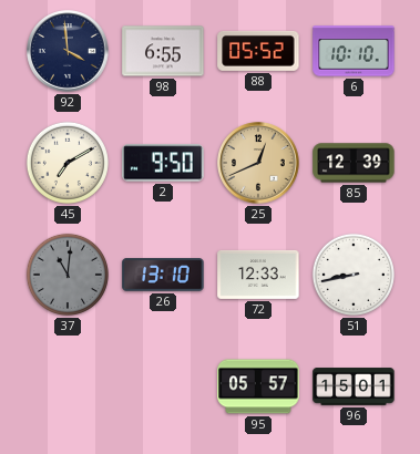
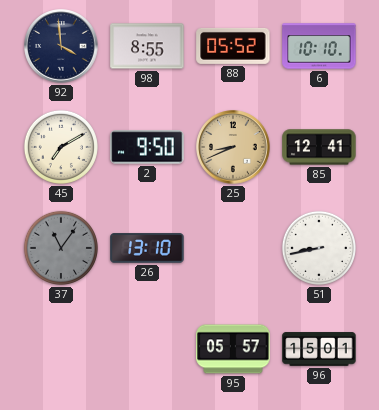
98: 6:55 -> 8:55 (147, 46)
25: 12:41 -> 8:41 (233, 147)
85: 12:39 -> 12:41 (319, 147)
37: 11:01 -> 11:06 (61, 248)
72: 12:33 -> none (258, 275)
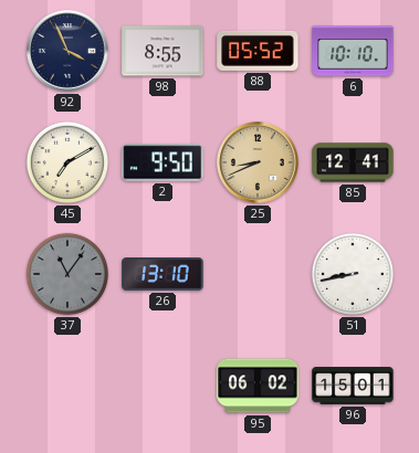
92: 3:59 -> 3:56 (67, 51)
95: 05:57 -> 06:02 (258, 386)
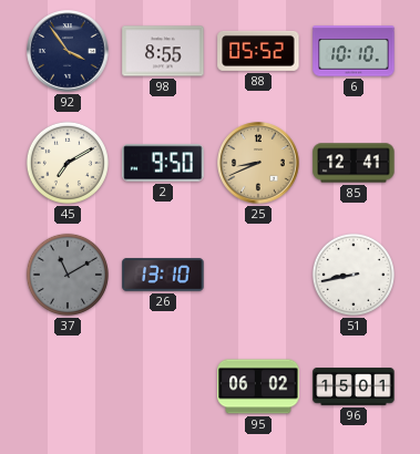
92: 3:56 -> 3:54 (68, 51)
37: 11:06 -> 11:10 (68, 275)
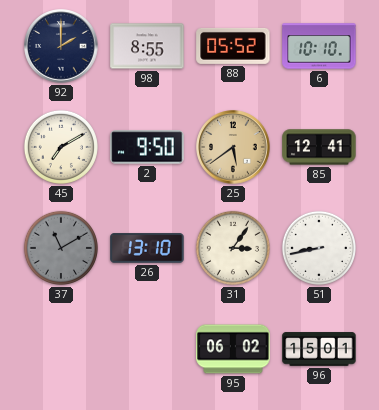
92: 3:54 -> 2:00 (61, 46)
25: 8:41 -> 5:39 (233, 147)
31: none -> 3:06 (233, 248)
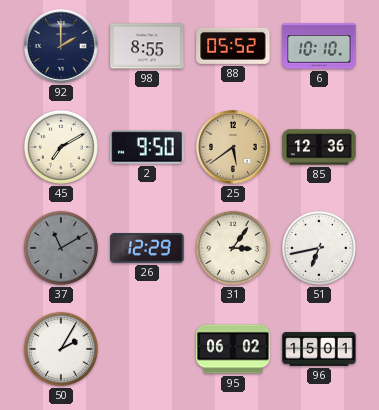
85: 12:41 -> 12:36 (319, 147)
26: 13:10 -> 12:29 (147, 248)
51: 8:43 -> 6:43 (319, 248)
50: none -> 2:05 (61, 349)
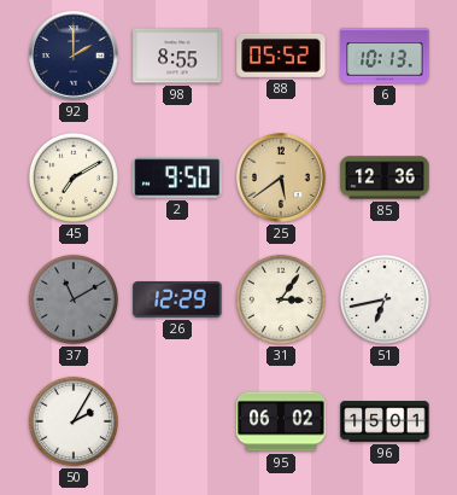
6: 10:10 -> 10:13 (385, 56)
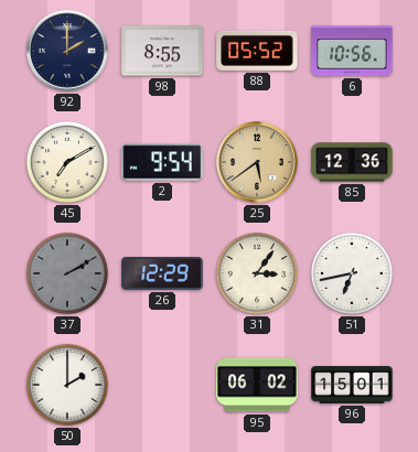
6: 10:13 -> 10:56 (352, 51)
2: 9:50 -> 9:54 (162, 162)
37: 11:10 -> 2:10 (67, 273)
50: 2:05 -> 2:00 (67, 385)
